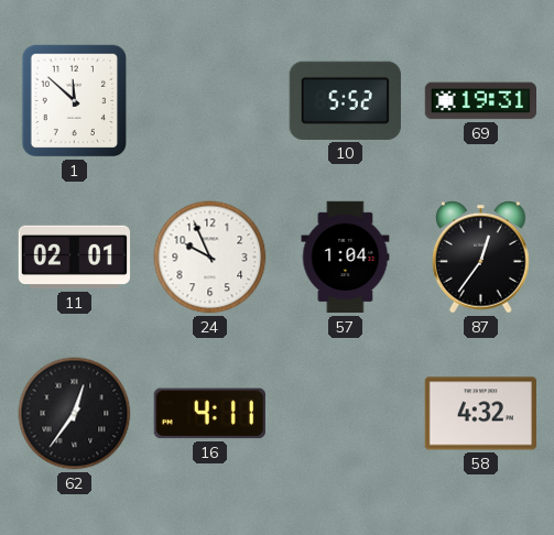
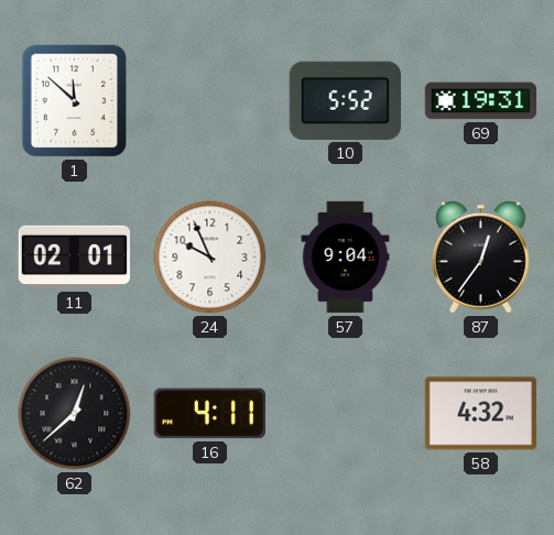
57: 1:04 -> 9:04 (346, 258)
62: 12:36 -> 12:38 (75, 414)
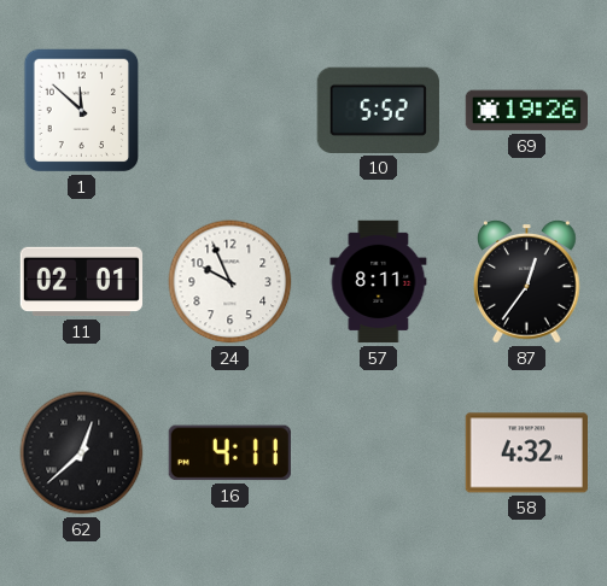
69: 19:31 -> 19:26 (526, 111)
57: 9:04 -> 8:11 (379, 282)
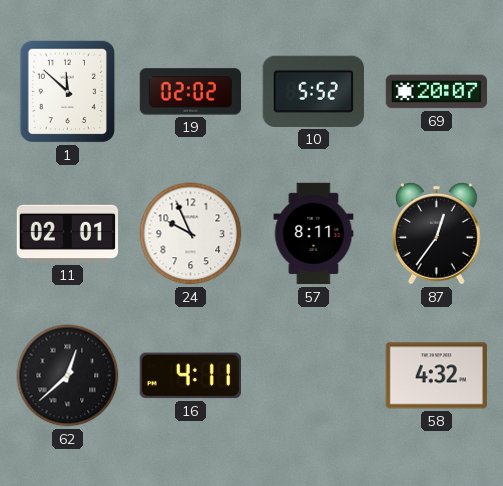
19: none -> 02:02 (190, 92)
69: 19:26 -> 20:07 (436, 92)
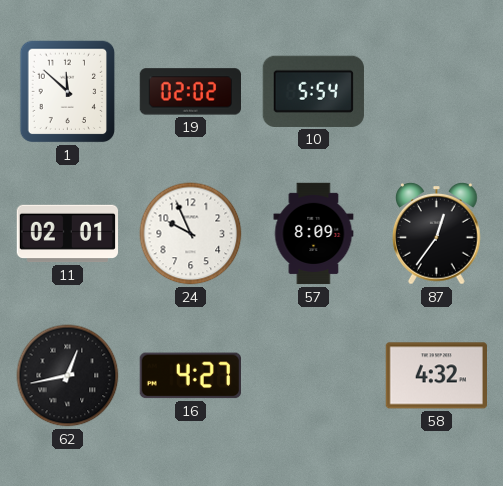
10: 5:52 -> 5:54 (313, 91)
69: 20:07 -> none (436, 92)
57: 8:11 -> 8:09 (314, 234)
62: 12:38 -> 12:43 (68, 376)
16: 4:11 -> 4:27 (190, 376)
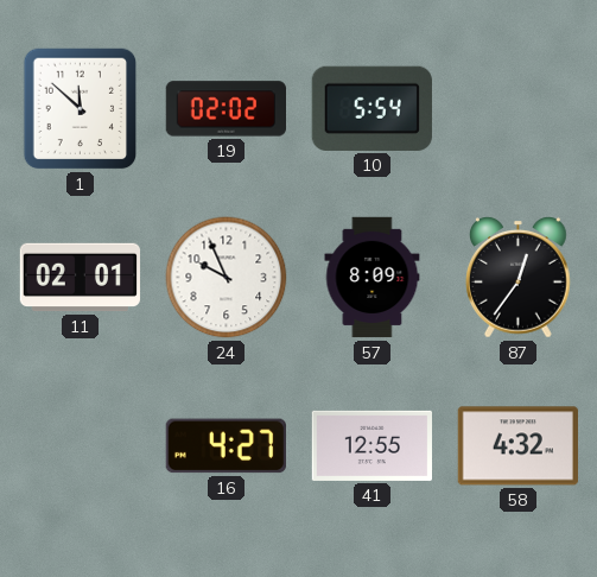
62: 12:43 -> none (68, 376)
41: none -> 12:55 (371, 445)
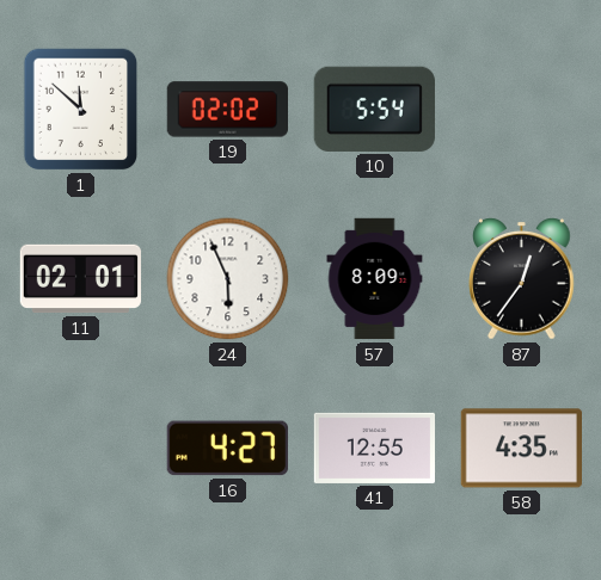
24: 9:56 -> 5:56 (228, 279)
58: 4:32 -> 4:35 (521, 449)
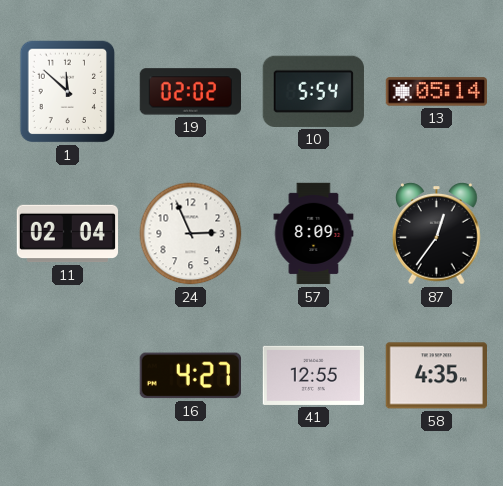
13: none -> 05:14 (436, 92)
11: 02:01 -> 02:04 (68, 234)
24: 5:56 -> 2:56 (191, 234)
